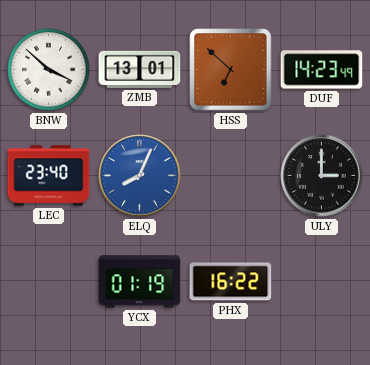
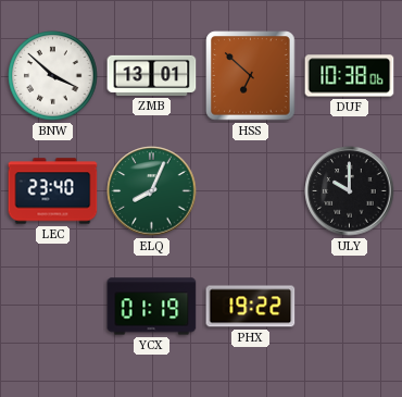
DUF: 14:23 -> 10:38 (350, 76)
ELQ dial: blue -> green (152, 191)
ULY: 3:00 -> 10:00 (350, 191)
PHX: 16:22 -> 19:22 (251, 307)
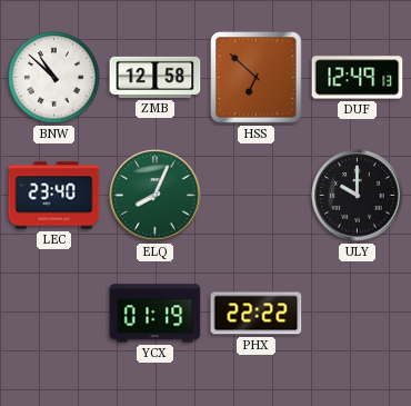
BNW: 3:52 -> 10:52 (54, 78)
ZMB: 13:01 -> 12:58 (156, 77)
DUF: 10:38 -> 12:49 (358, 78)
PHX: 19:22 -> 22:22 (257, 314)
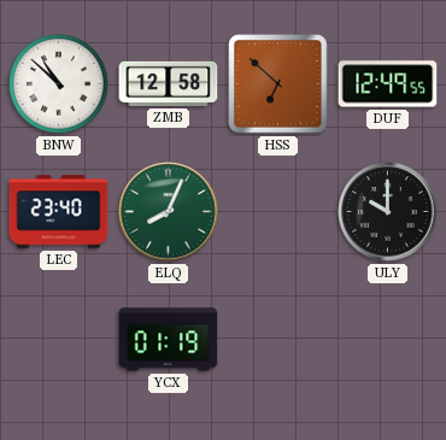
DUF: 12:49:13 -> 12:49:55 (388, 84)
PHX: 22:22 -> none (257, 314)
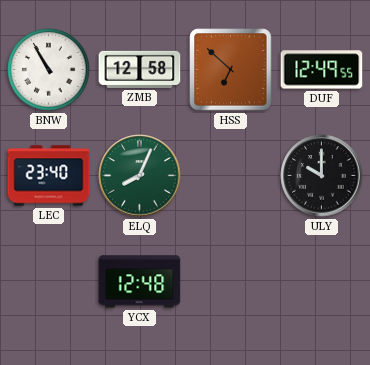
BNW: 10:52 -> 10:55 (49, 70)
YCX: 01:19 -> 12:48 (140, 282)
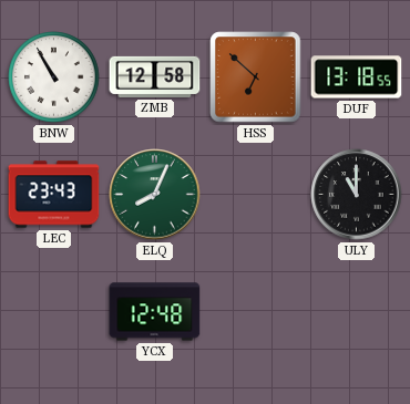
DUF: 12:49 -> 13:18 (357, 77)
LEC: 23:40 -> 23:43 (54, 195)
ULY: 10:00 -> 11:00 (357, 195)
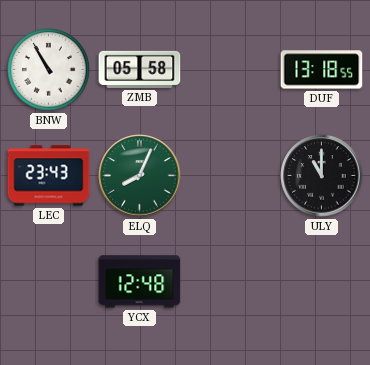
ZMB: 12:58 -> 05:58 (140, 69)
HSS: 6:52 -> none (256, 77)
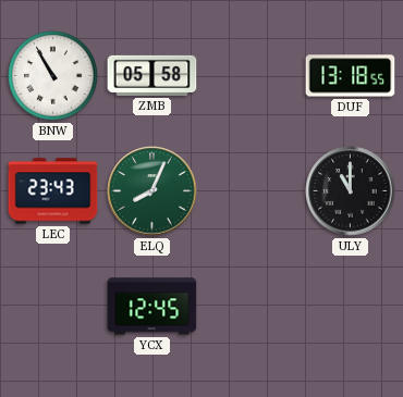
YCX: 12:48 -> 12:45 (152, 307)
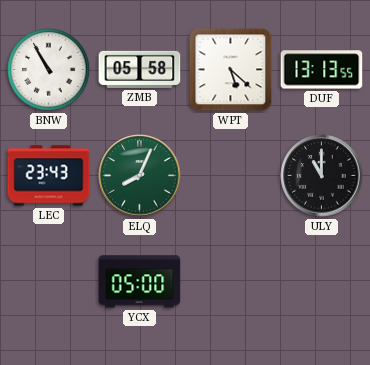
WPT: none -> 5:22 (231, 70)
DUF: 13:18 -> 13:13 (322, 70)
YCX: 12:45 -> 05:00 (140, 282)
